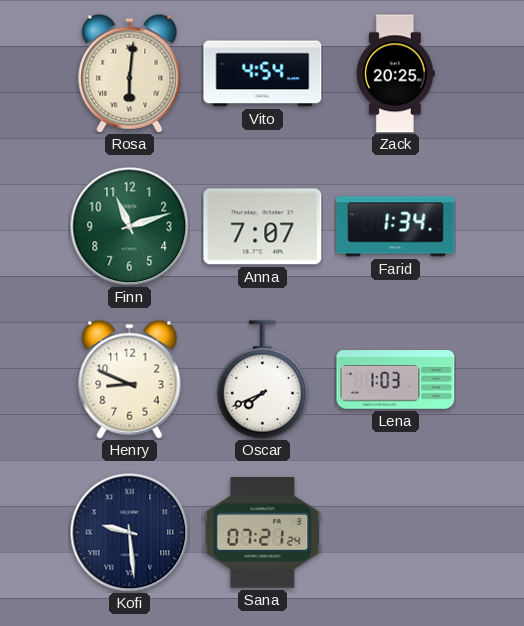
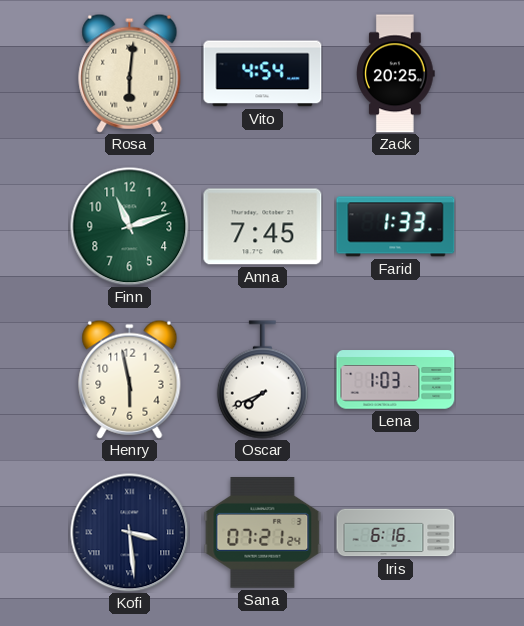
Anna: 7:07 -> 7:45 (263, 227)
Farid: 1:34 -> 1:33 (396, 227)
Henry: 8:49 -> 5:58 (130, 379)
Kofi: 9:29 -> 3:29 (130, 533)
Iris: none -> 6:16 (396, 533)
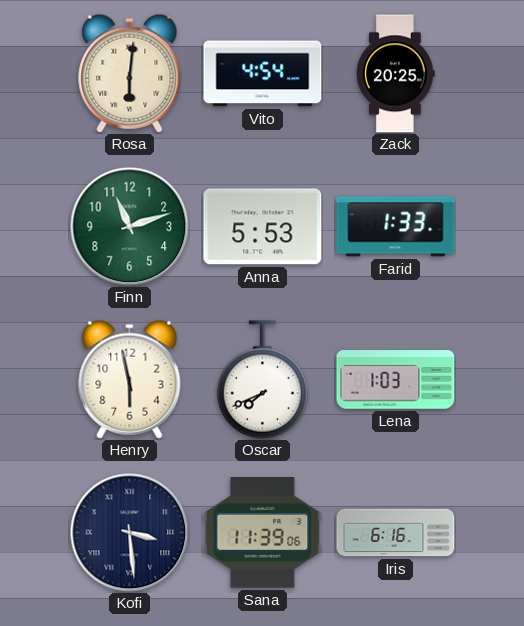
Anna: 7:45 -> 5:53 (263, 227)
Sana: 07:21 -> 11:39 (263, 533)
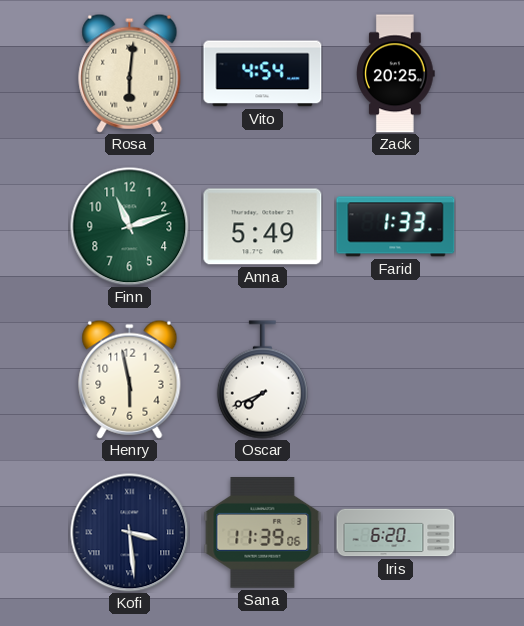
Anna: 5:53 -> 5:49 (263, 227)
Lena: 1:03 -> none (396, 380)
Iris: 6:16 -> 6:20 (396, 533)
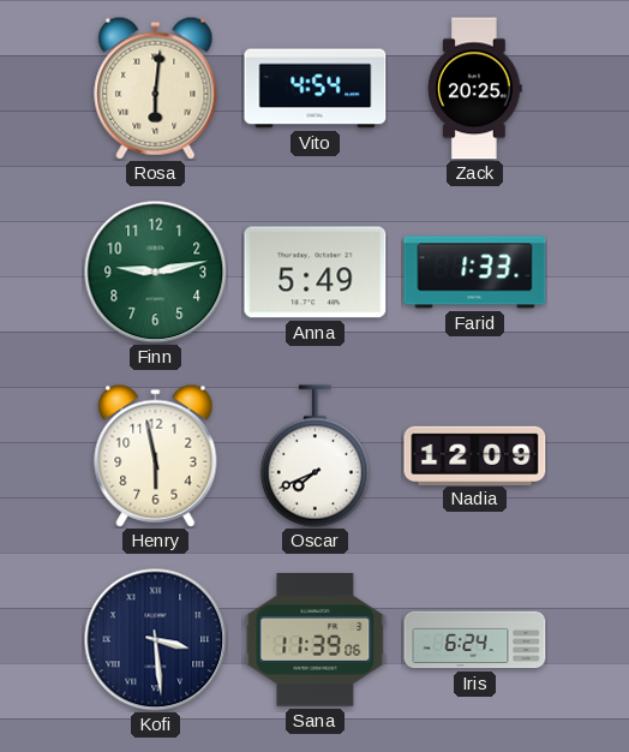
Finn: 11:12 -> 9:13 (156, 273)
Nadia: none -> 12:09 (475, 455)
Iris: 6:20 -> 6:24 (475, 640)
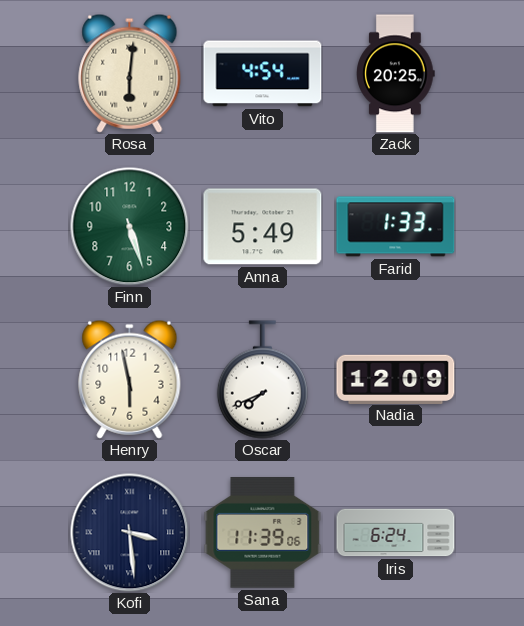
Finn: 9:13 -> 5:27 (130, 227)
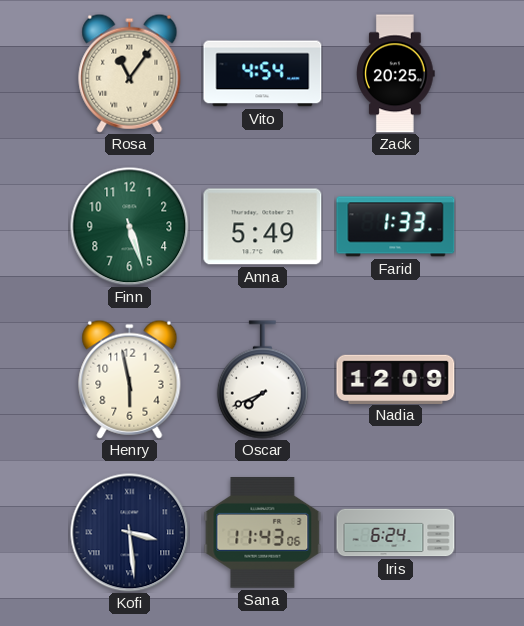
Rosa: 6:01 -> 11:06 (130, 73)
Sana: 11:39 -> 11:43 (263, 533)
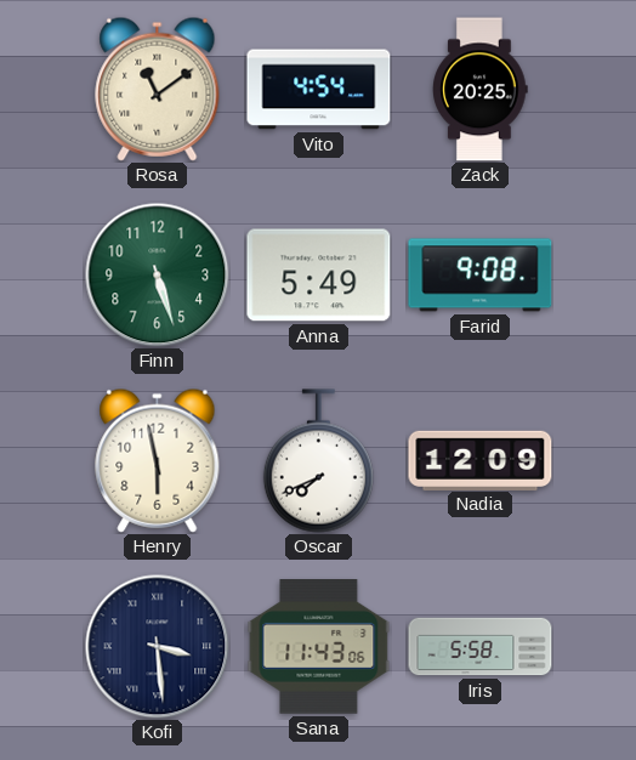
Rosa: 11:06 -> 11:09 (158, 89)
Farid: 1:33 -> 9:08 (481, 276)
Iris: 6:24 -> 5:58 (481, 647)
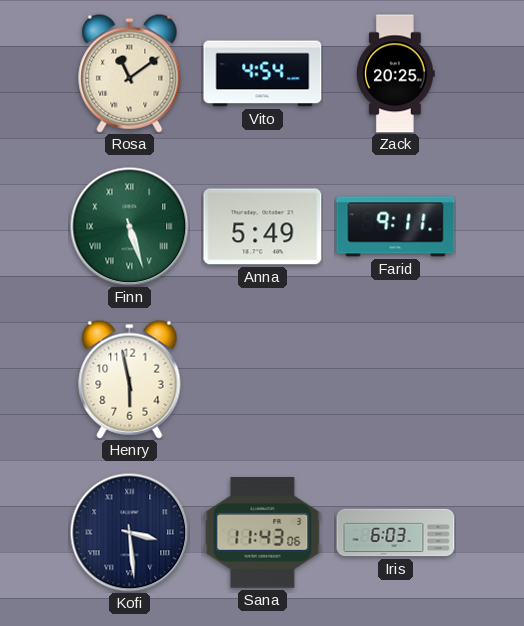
Finn numerals: Arabic -> Roman (130, 227)
Farid: 9:08 -> 9:11 (396, 227)
Oscar: 7:41 -> none (318, 461)
Nadia: 12:09 -> none (481, 460)
Iris: 5:58 -> 6:03 (396, 533)
